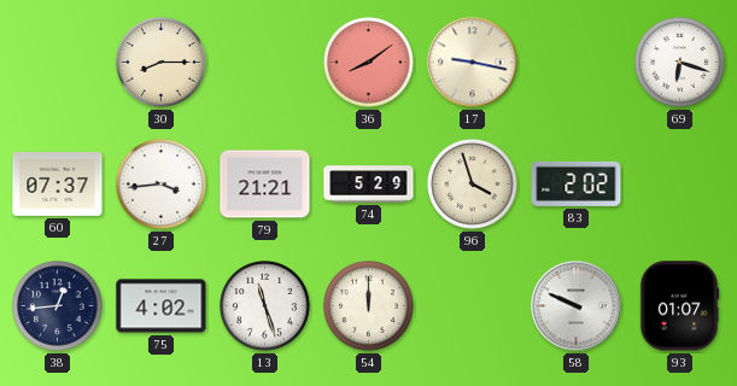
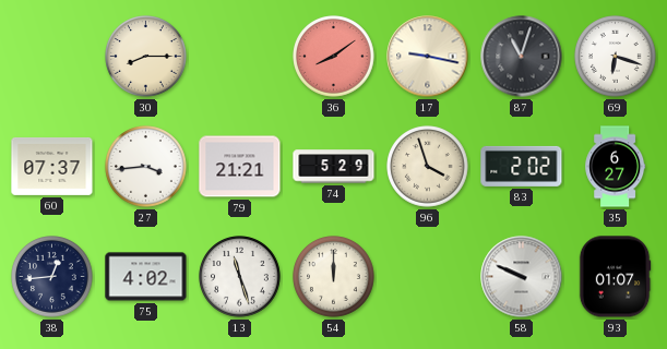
87: none -> 11:03 (522, 57)
35: none -> 6:27 (616, 167)
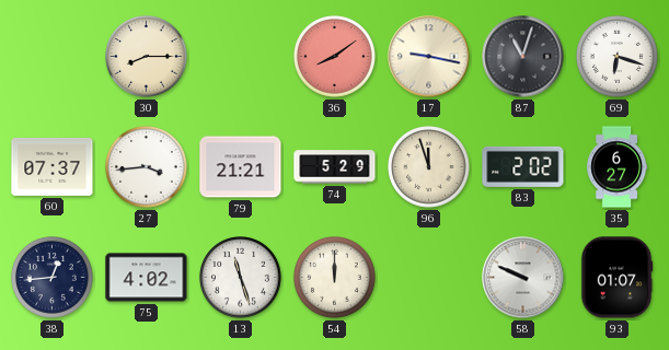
96: 3:57 -> 11:57 (429, 167)
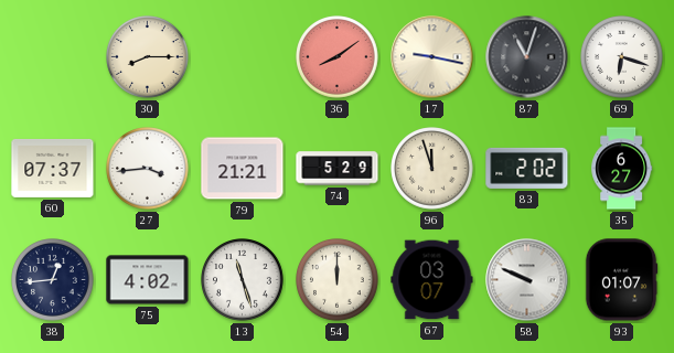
67: none -> 03:07 (432, 280)
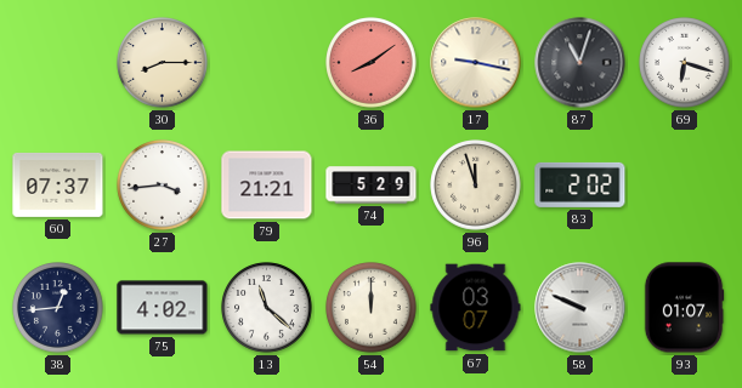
35: 6:27 -> none (622, 169)
13: 11:27 -> 11:22 (267, 308)
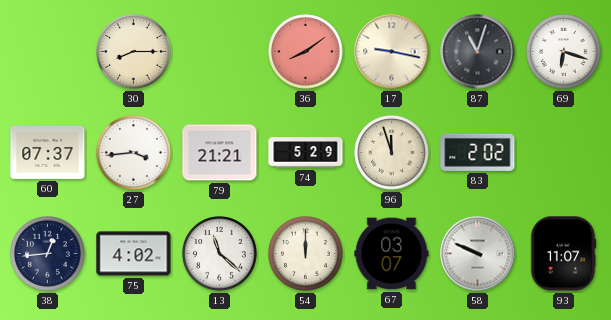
93: 01:07 -> 11:07 (563, 254)
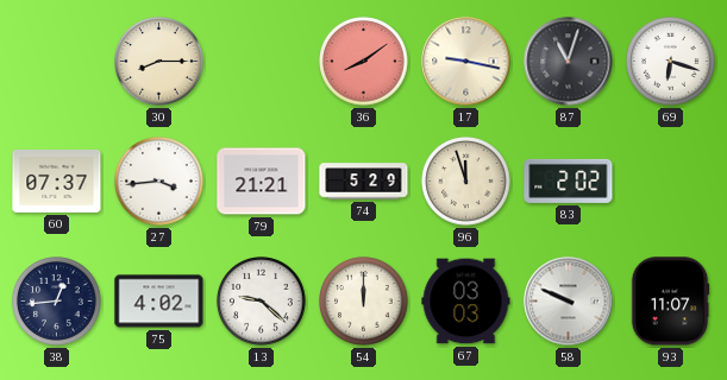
13: 11:22 -> 9:22 (262, 302)
67: 03:07 -> 03:03 (466, 302)
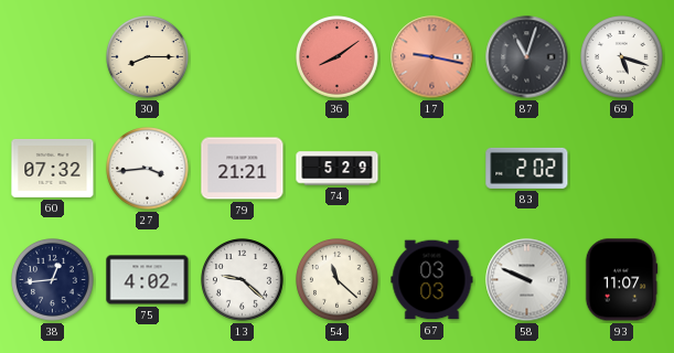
17 dial: cream -> salmon (432, 57)
69: 6:18 -> 5:18 (622, 57)
60: 07:37 -> 07:32 (53, 168)
96: 11:57 -> none (466, 182)
54: 12:00 -> 11:22 (338, 280)
